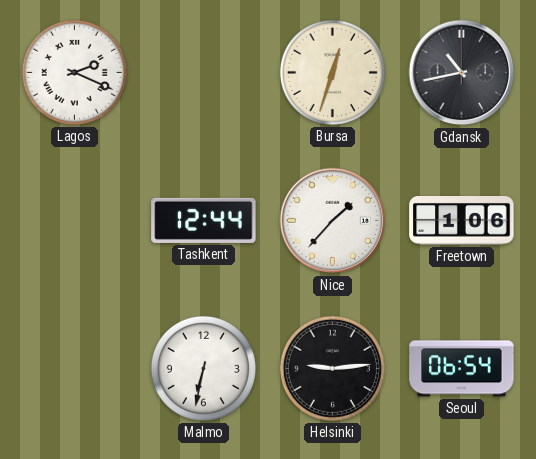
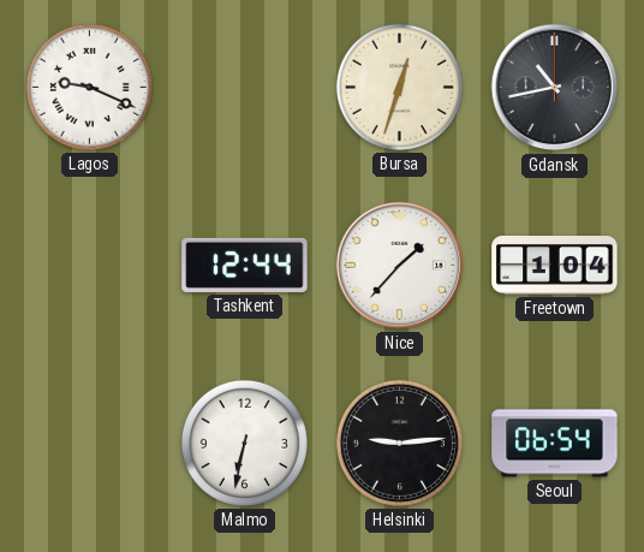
Lagos: 2:19 -> 9:19 (89, 87)
Freetown: 1:06 -> 1:04 (555, 266)
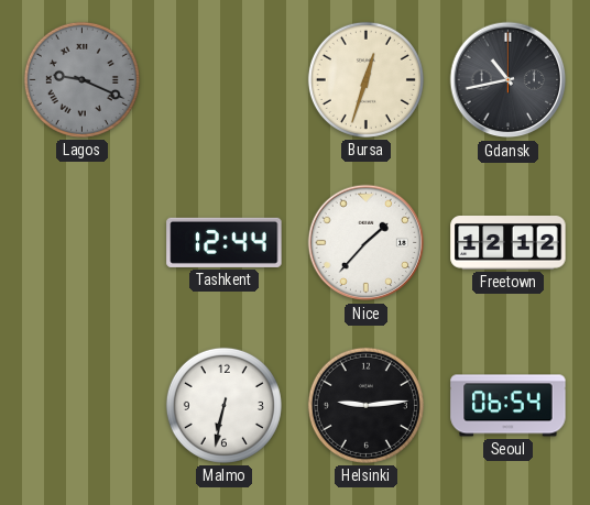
Lagos dial: white -> grey (81, 79)
Freetown: 1:04 -> 12:12 (509, 243)
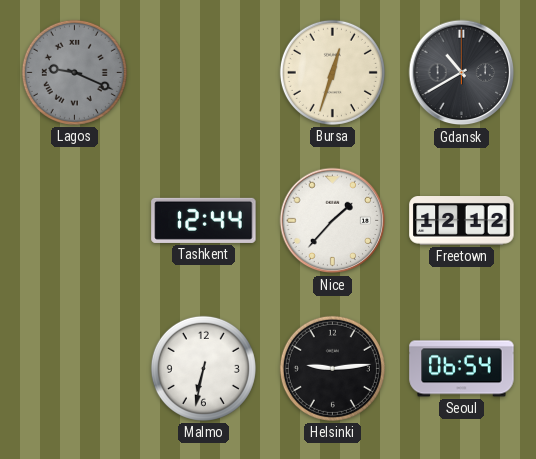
Gdansk: 10:43 -> 10:40 (462, 73)
